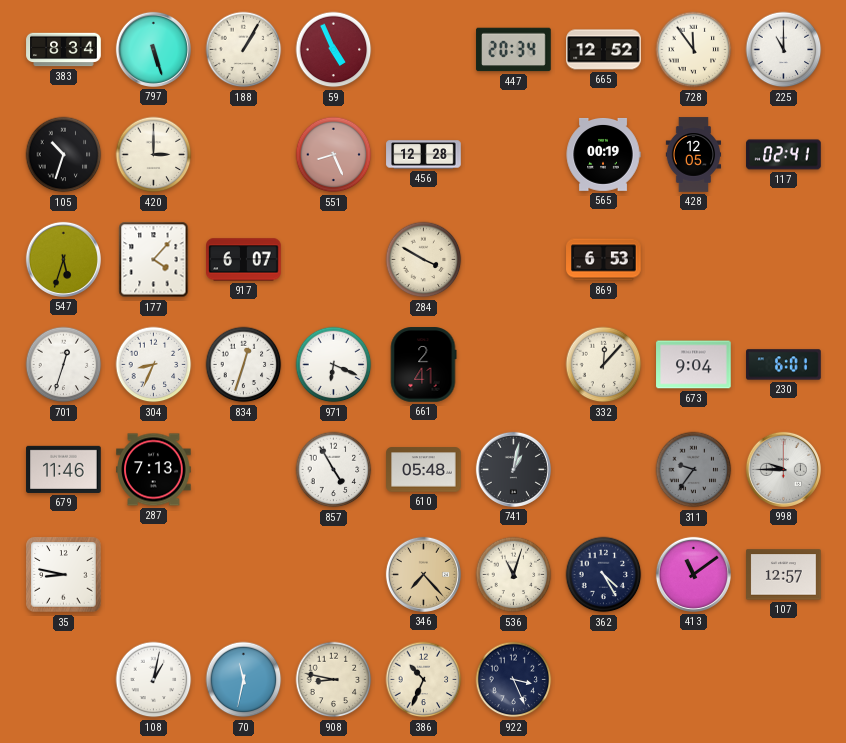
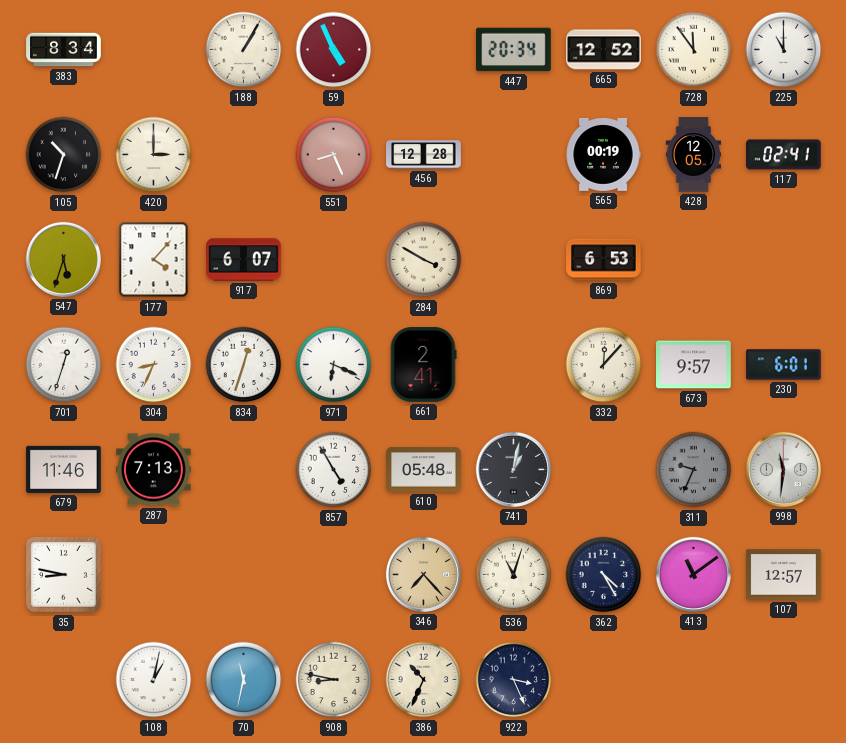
797: 5:27 -> none (153, 49)
673: 9:04 -> 9:57 (694, 365)
311: 9:36 -> 9:34 (694, 470)
998: 9:45 -> 11:31 (783, 469)
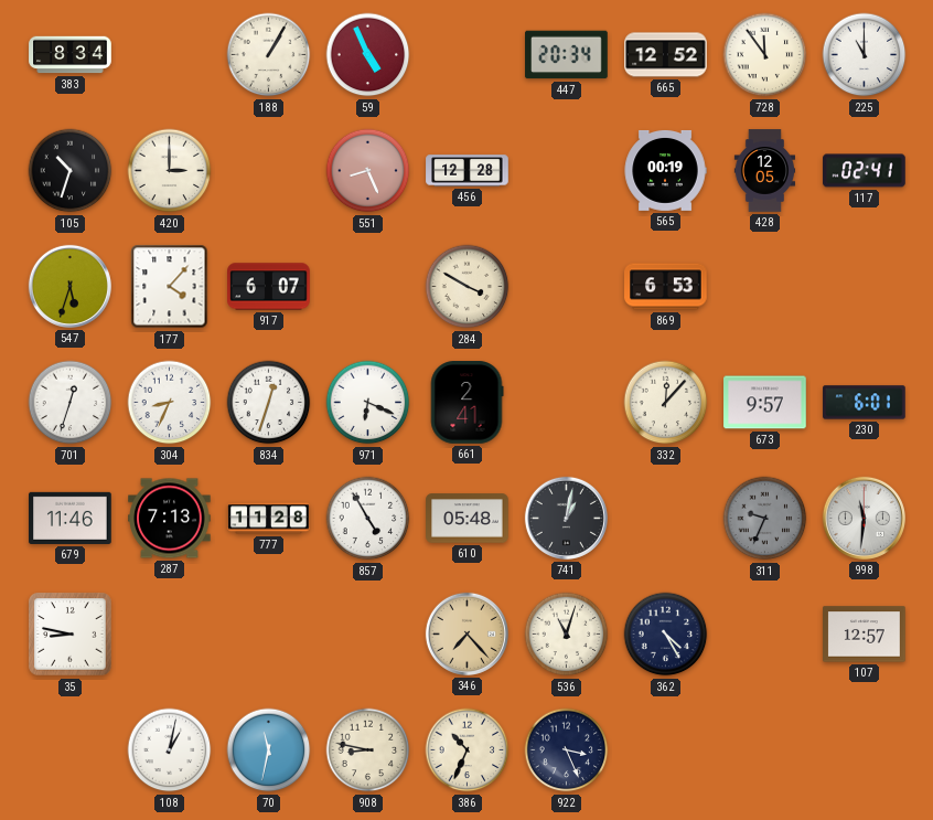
777: none -> 11:28 (269, 519)
413: 11:09 -> none (693, 574)
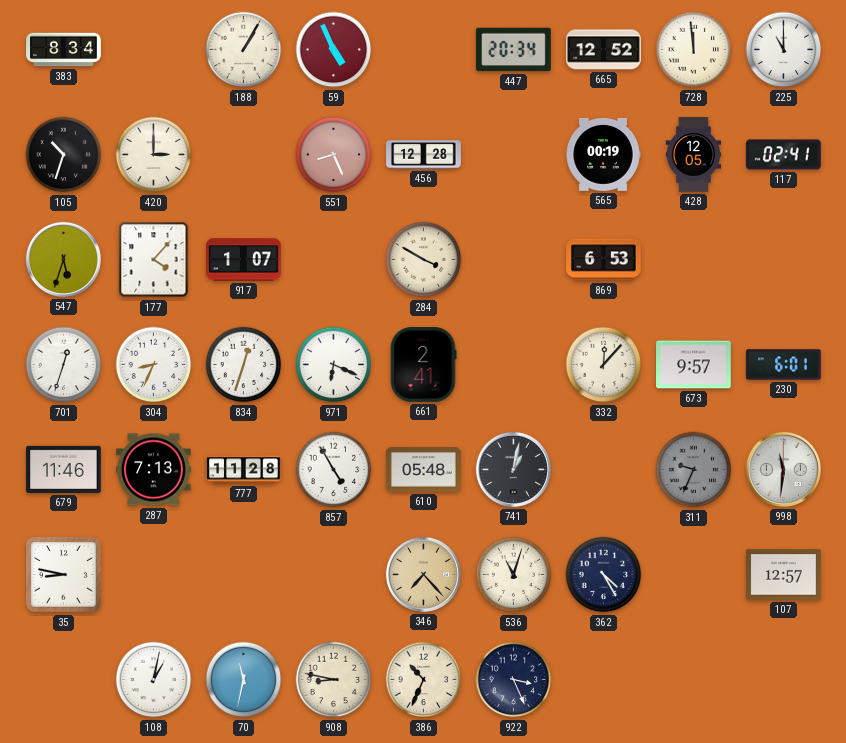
728: 11:54 -> 11:59 (694, 50)
917: 6:07 -> 1:07 (244, 260)
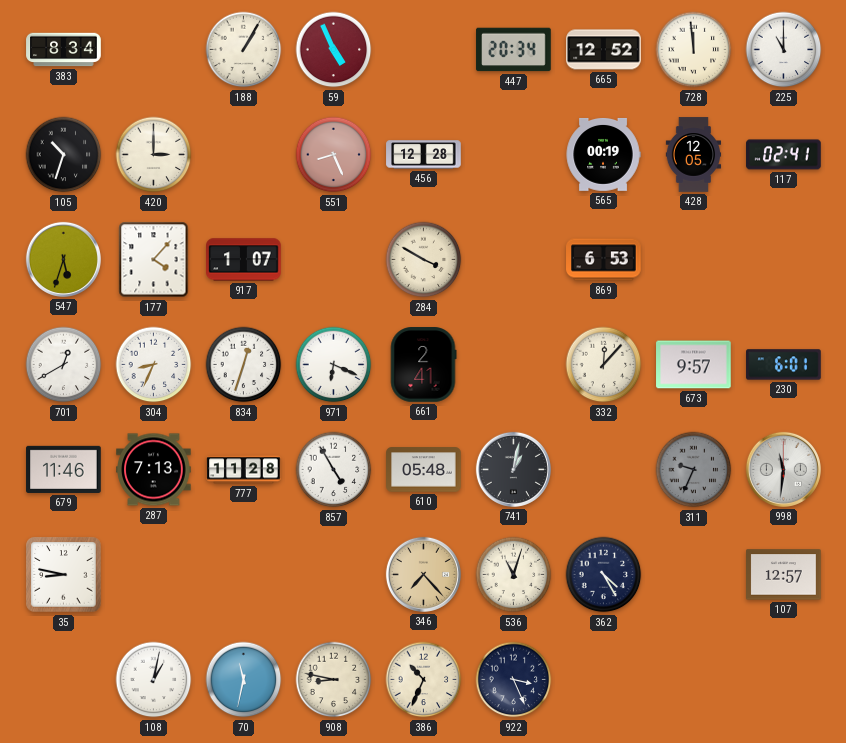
701: 12:33 -> 12:40 (64, 365)
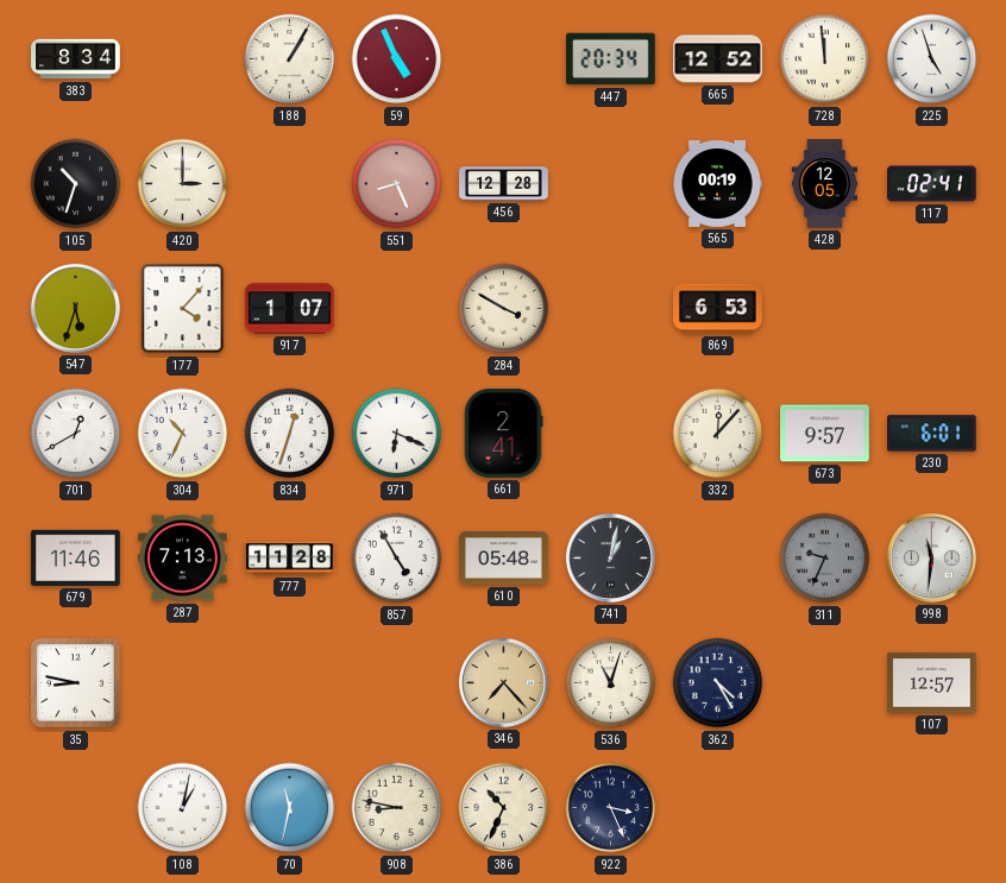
225: 11:00 -> 4:57 (932, 59)
304: 8:34 -> 10:34 (183, 434)
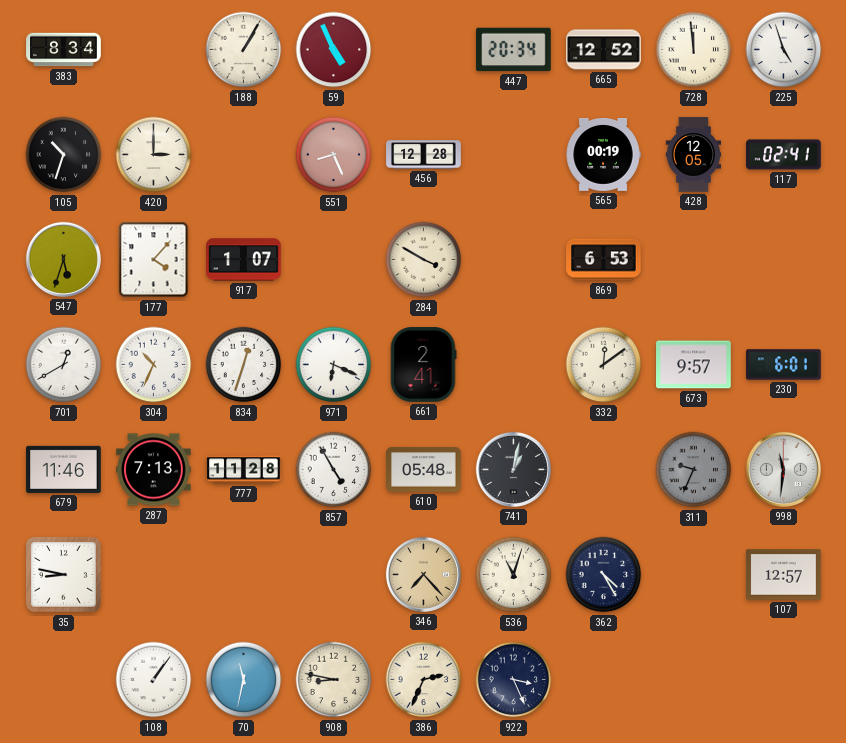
332: 12:07 -> 12:09 (604, 365)
108: 1:02 -> 1:06 (154, 680)
386: 10:34 -> 2:34 (424, 680)
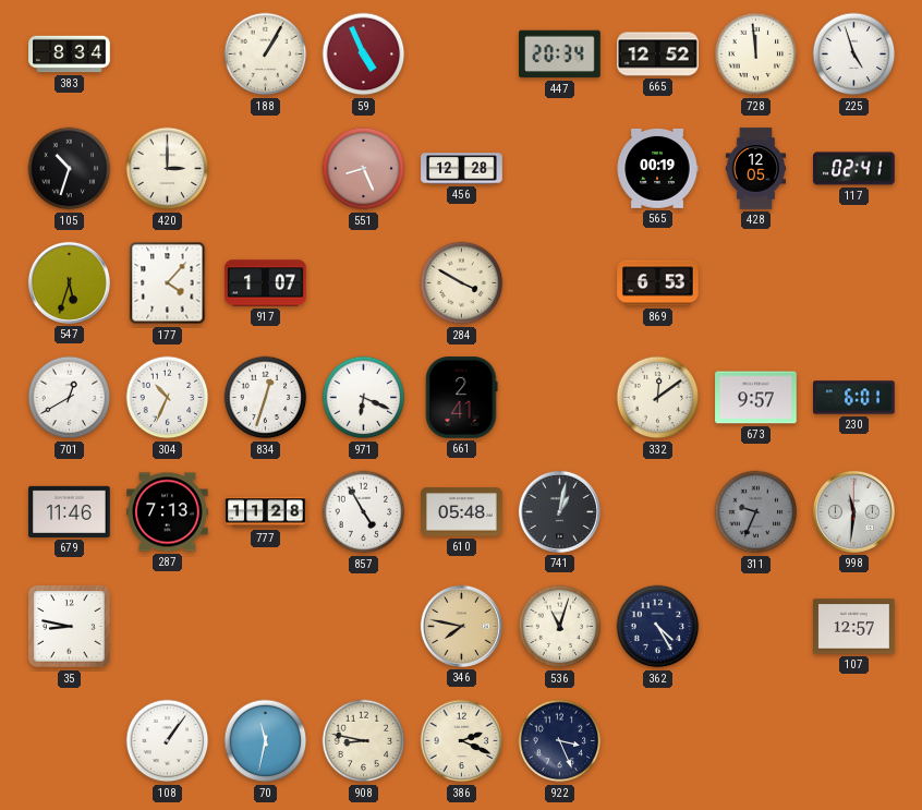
346: 7:23 -> 7:47 (461, 626)
386: 2:34 -> 2:19 (462, 741)
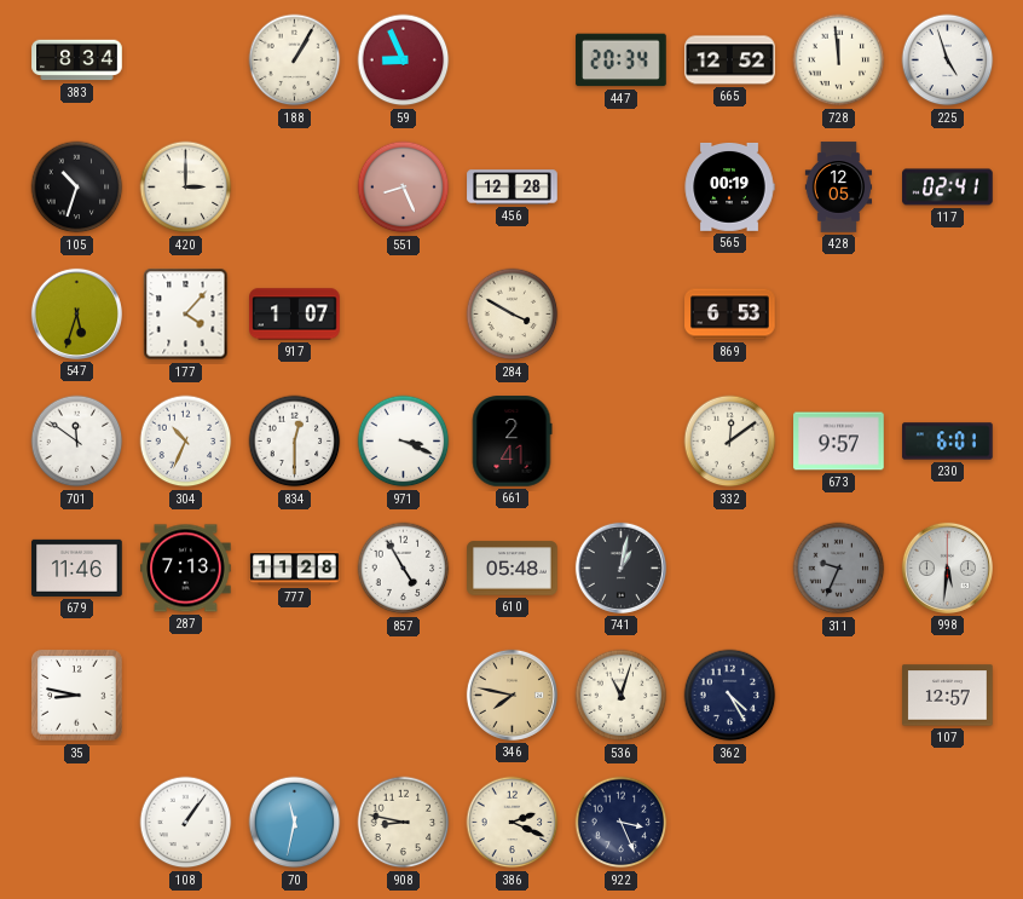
59: 4:56 -> 8:56 (404, 60)
701: 12:40 -> 11:51 (77, 442)
834: 12:33 -> 12:30 (295, 442)
971: 6:19 -> 3:19 (404, 442)
998: 11:31 -> 5:31 (947, 567)
